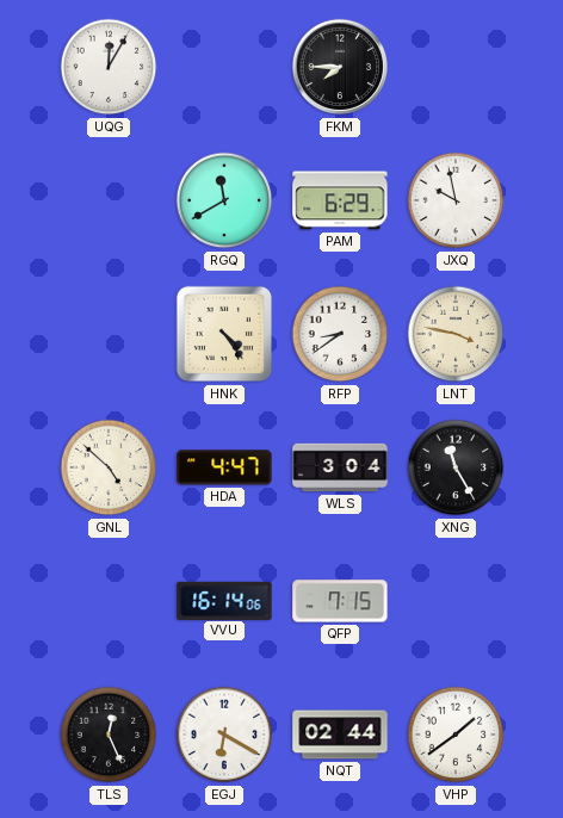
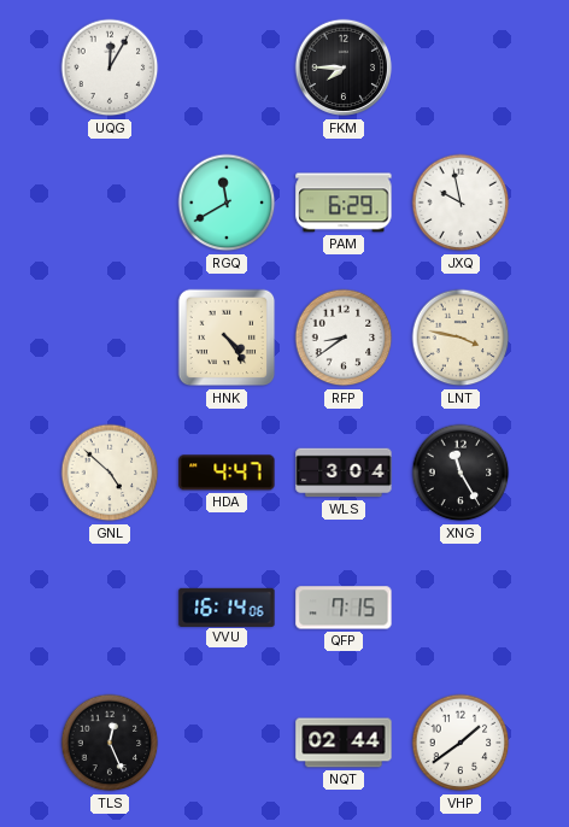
EGJ: 6:20 -> none (224, 735)
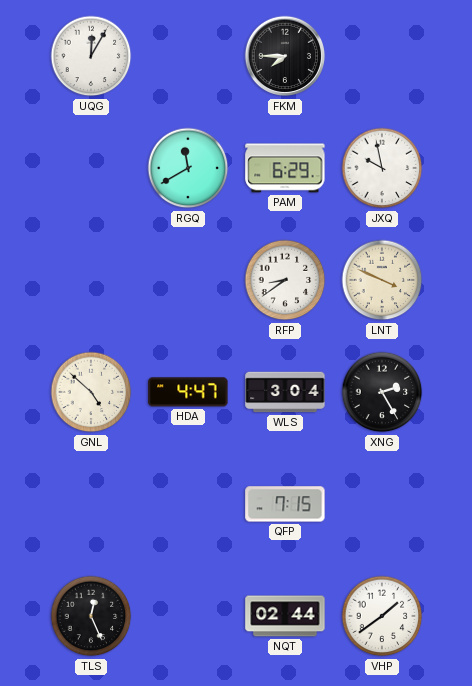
HNK: 4:24 -> none (227, 338)
LNT: 3:47 -> 3:49 (382, 280)
XNG: 11:25 -> 2:25 (382, 392)
VVU: 16:14 -> none (227, 606)
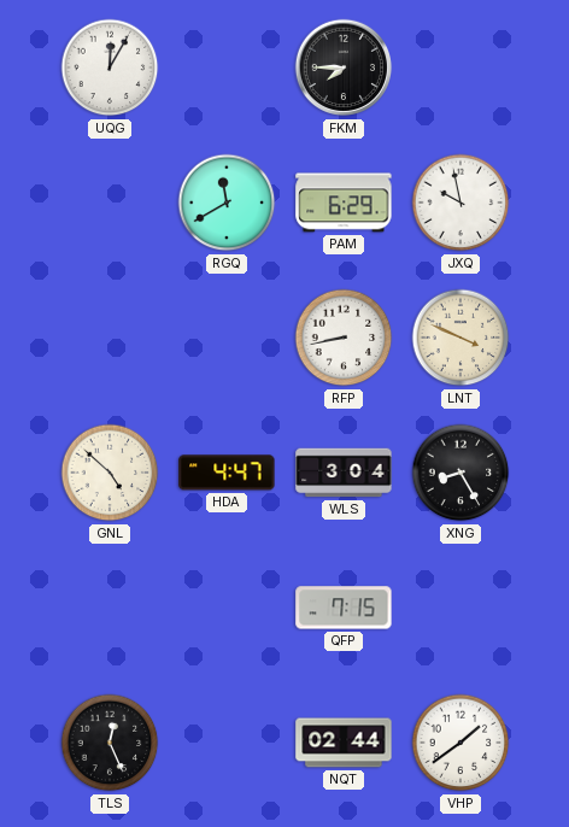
RFP: 8:39 -> 8:43 (344, 338)
XNG: 2:25 -> 8:25 (461, 473)
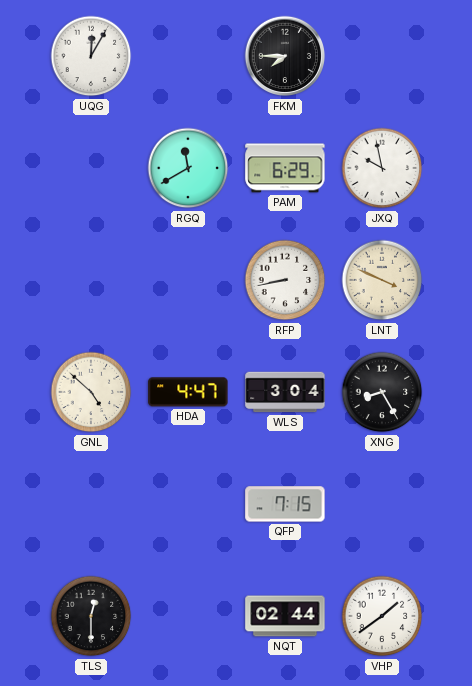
TLS: 12:26 -> 12:30 (91, 616)
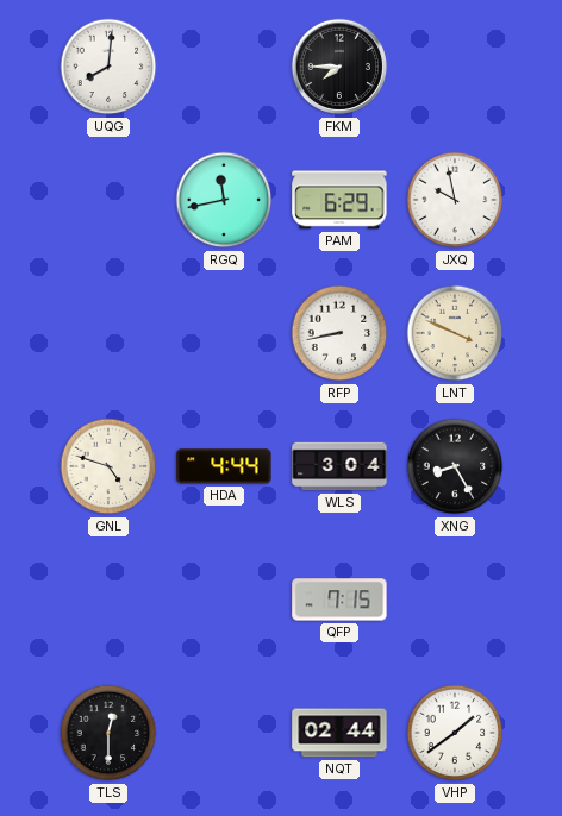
UQG: 12:05 -> 8:01 (108, 67)
RGQ: 11:40 -> 11:43 (224, 200)
GNL: 4:52 -> 4:48 (108, 466)
HDA: 4:47 -> 4:44 (224, 466)
